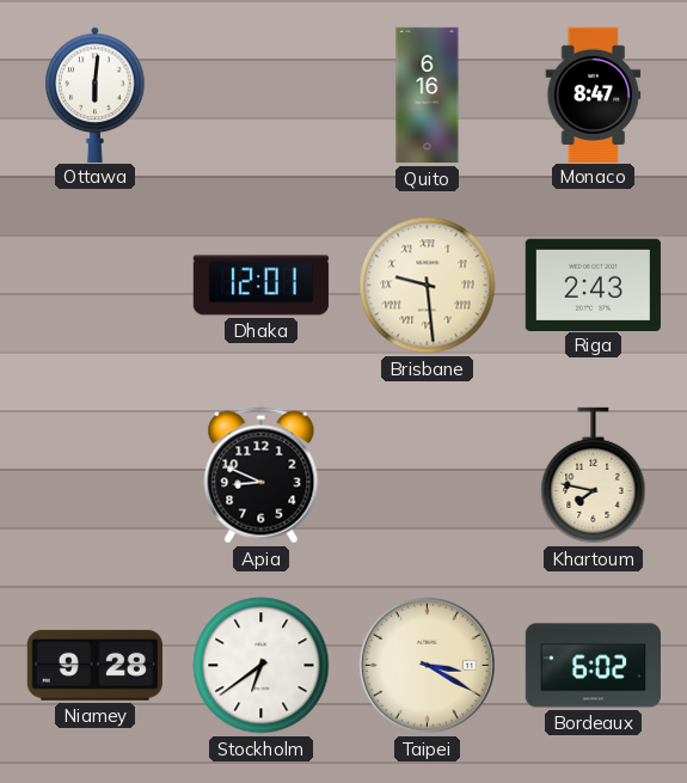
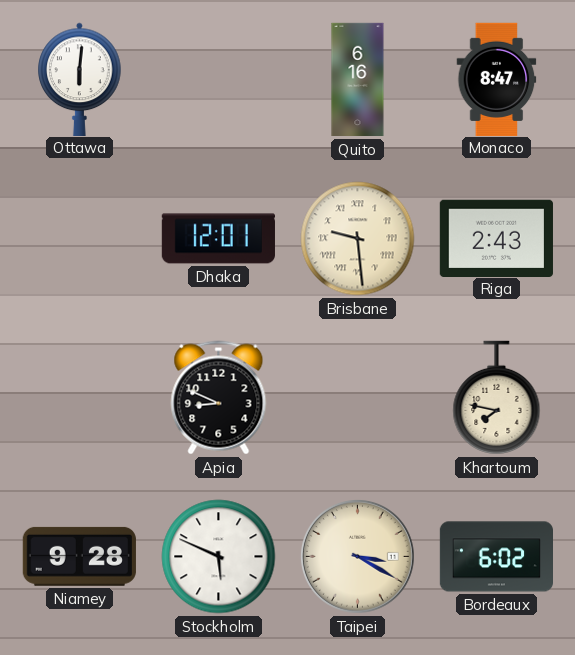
Stockholm: 6:39 -> 5:49 (219, 557)
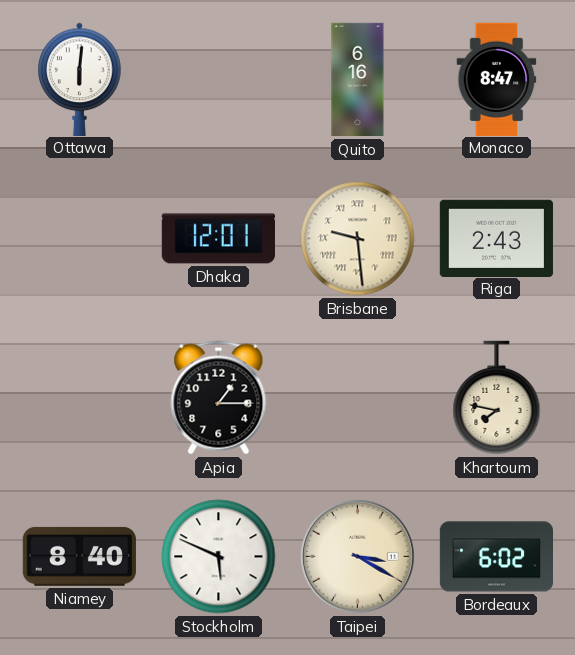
Apia: 8:49 -> 1:15 (219, 398)
Niamey: 9:28 -> 8:40 (79, 556)
